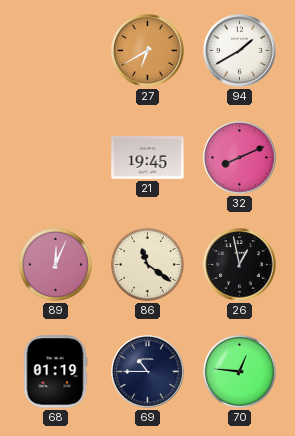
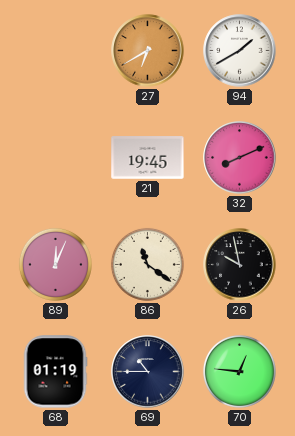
26: 12:58 -> 9:58 (240, 265)
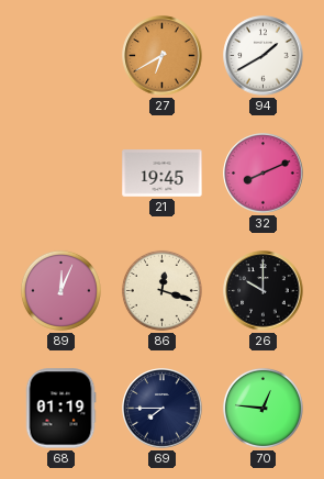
86: 11:21 -> 12:18 (161, 290)
26: 9:58 -> 10:00 (264, 291)
69: 10:45 -> 7:45 (163, 409)
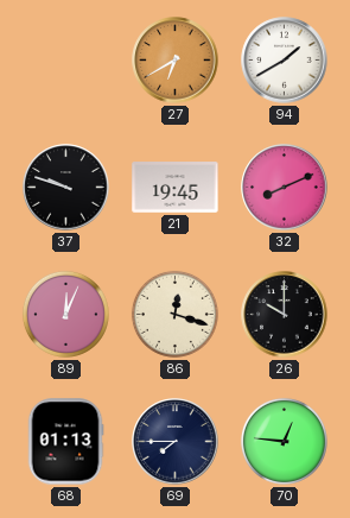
37: none -> 9:48 (66, 188)
68: 01:19 -> 01:13 (65, 442)
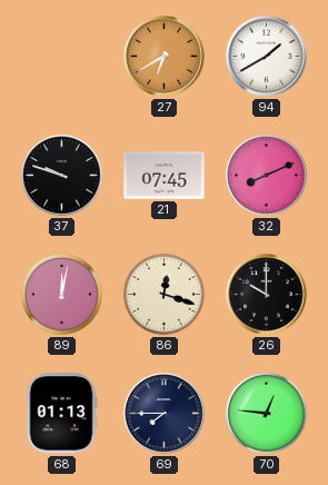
21: 19:45 -> 07:45 (165, 176)
89: 12:04 -> 12:02 (61, 294)
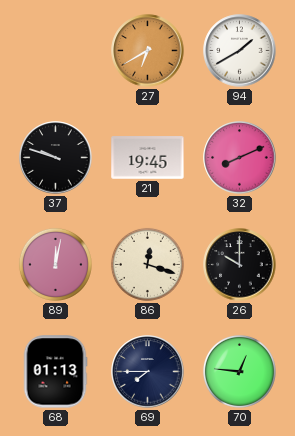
21: 07:45 -> 19:45 (148, 158)
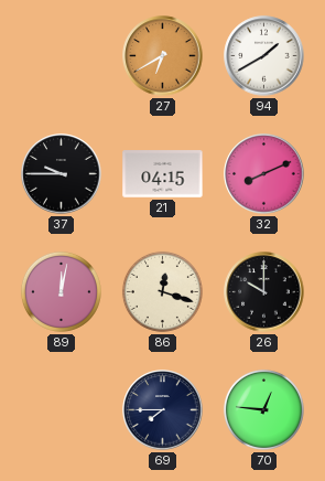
37: 9:48 -> 9:45 (62, 174)
21: 19:45 -> 04:15 (163, 174)
68: 01:13 -> none (55, 372)
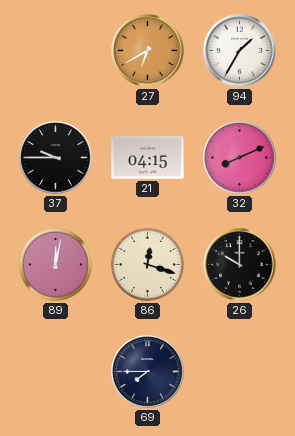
94: 1:40 -> 1:35 (240, 51)
70: 12:46 -> none (263, 409)
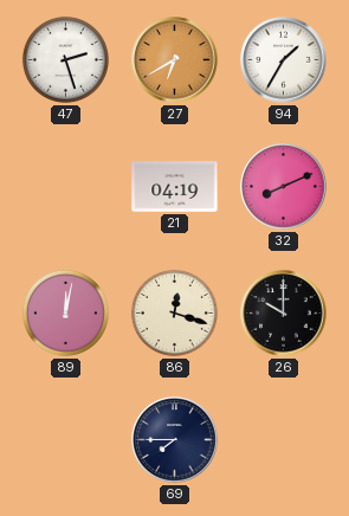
47: none -> 2:27 (65, 59)
37: 9:45 -> none (56, 158)
21: 04:15 -> 04:19 (175, 187)
